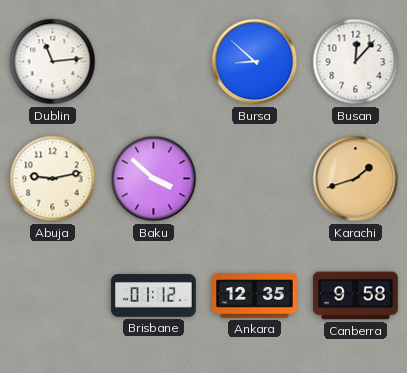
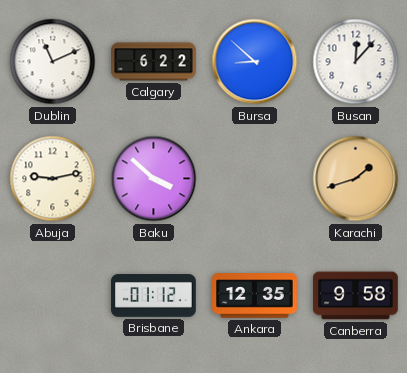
Dublin: 11:14 -> 11:11 (53, 62)
Calgary: none -> 6:22 (154, 62)
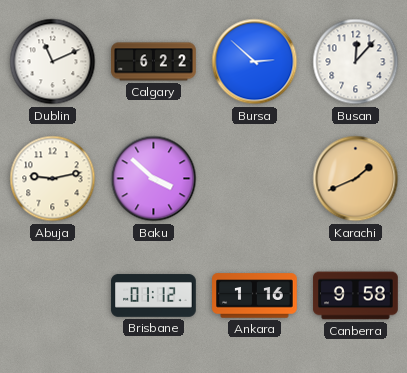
Bursa: 8:52 -> 2:52 (255, 62)
Karachi: 1:42 -> 1:41 (356, 179)
Ankara: 12:35 -> 1:16 (255, 296)
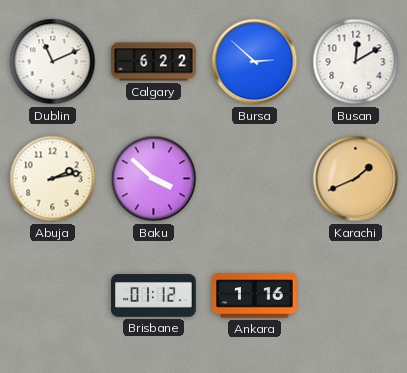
Busan: 12:07 -> 12:10 (356, 62)
Abuja: 9:13 -> 2:13 (53, 179)
Canberra: 9:58 -> none (356, 296)
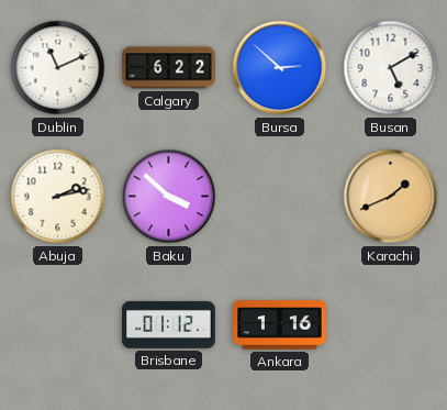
Busan: 12:10 -> 5:10 (391, 68)
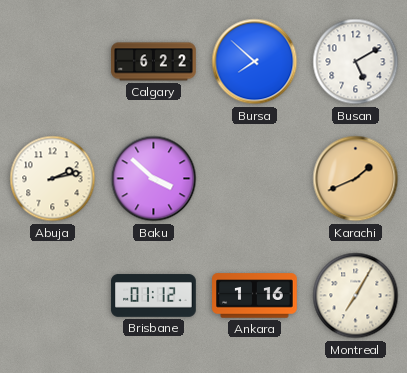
Dublin: 11:11 -> none (58, 68)
Bursa: 2:52 -> 7:52 (255, 62)
Montreal: none -> 7:05 (356, 296)
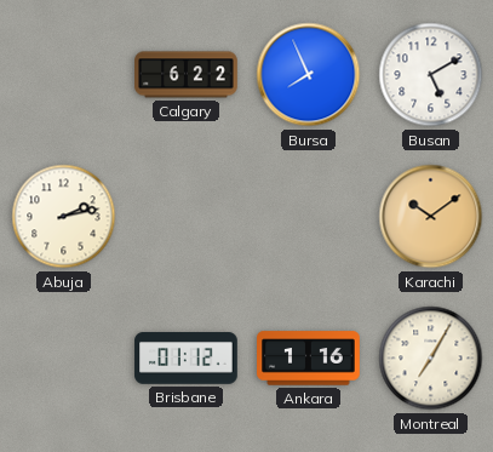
Bursa: 7:52 -> 7:56 (309, 75)
Baku: 3:52 -> none (154, 179)
Karachi: 1:41 -> 10:09 (431, 217)
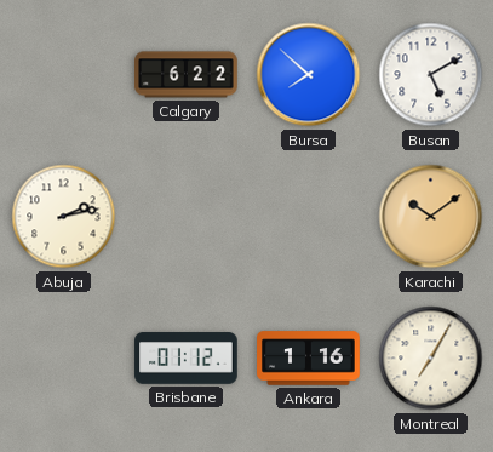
Bursa: 7:56 -> 7:52 (309, 75)
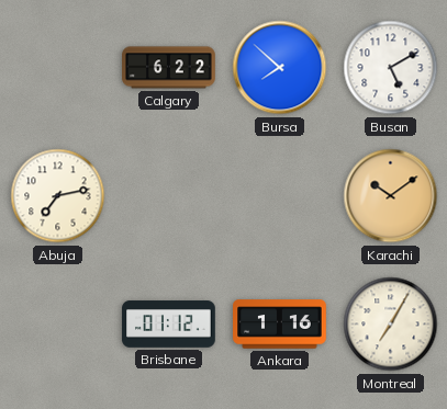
Abuja: 2:13 -> 7:13 (58, 196)
